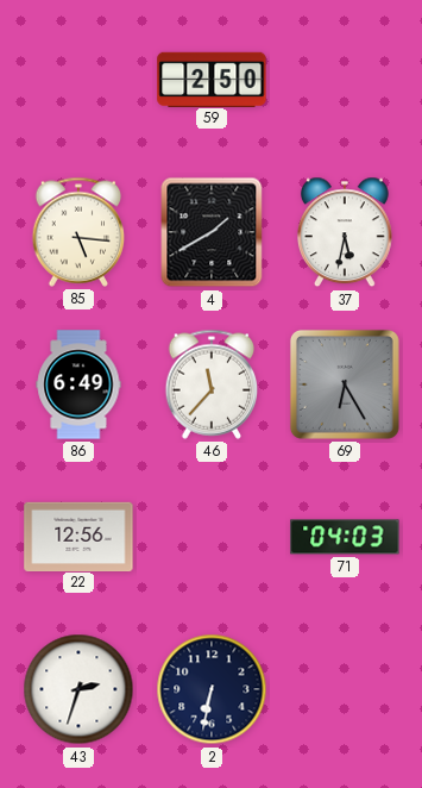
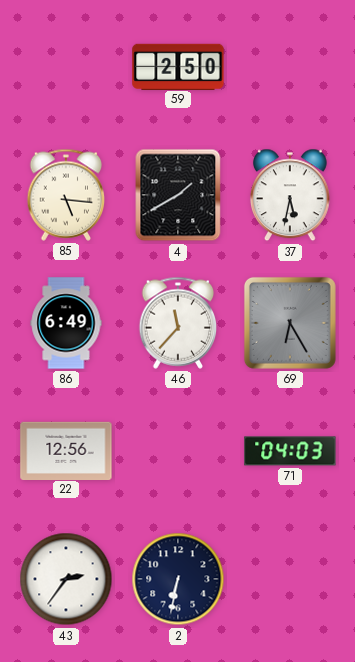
43: 2:33 -> 2:36 (66, 579)
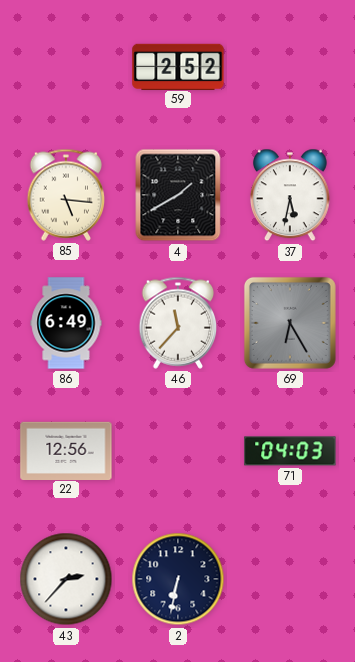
59: 2:50 -> 2:52 (178, 66)
43: 2:36 -> 2:37 (66, 579)
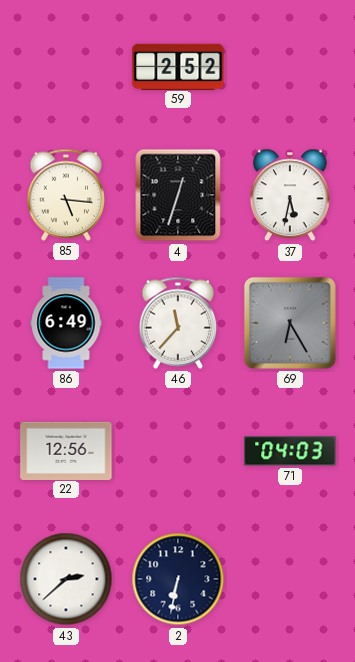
4: 1:40 -> 12:33 (178, 195)
43: 2:37 -> 2:38 (66, 579)
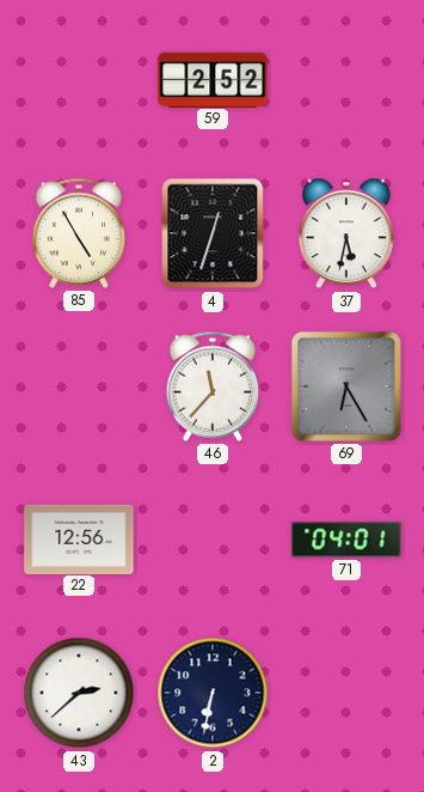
85: 5:16 -> 4:55 (79, 233)
86: 6:49 -> none (66, 323)
71: 04:03 -> 04:01 (346, 540)
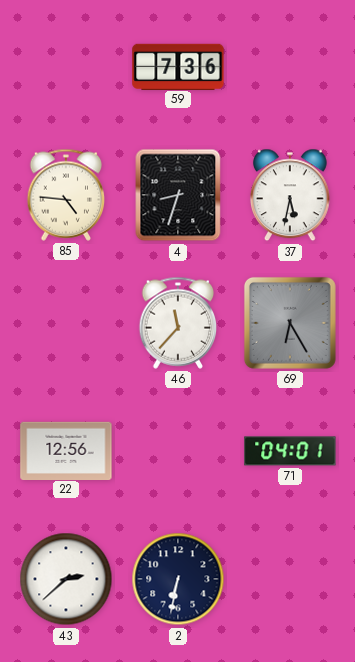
59: 2:52 -> 7:36 (178, 66)
85: 4:55 -> 4:46 (66, 195)
4: 12:33 -> 8:33 (178, 195)
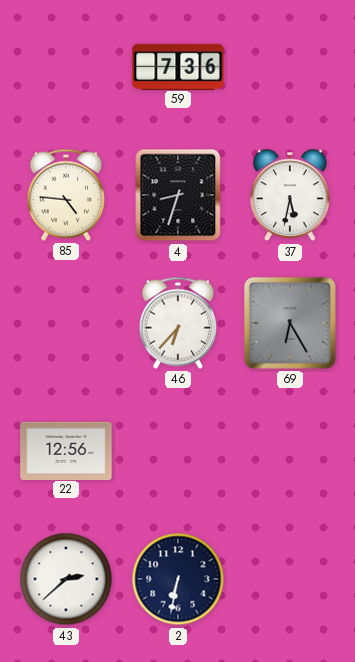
46: 11:37 -> 6:37 (178, 323)
71: 04:01 -> none (290, 451)
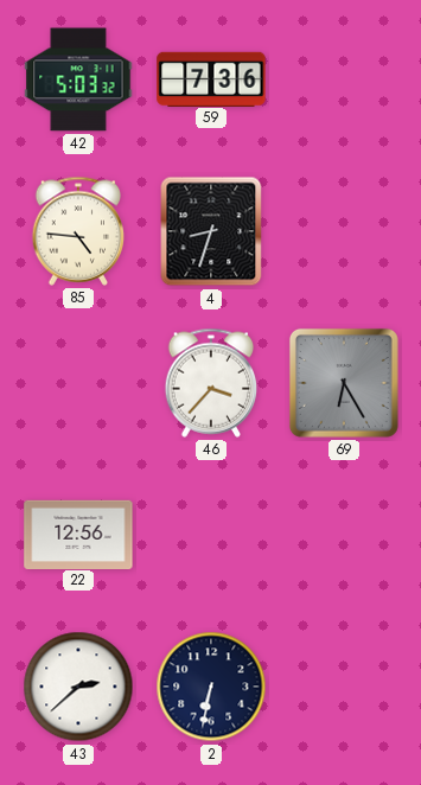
42: none -> 5:03 (78, 79)
37: 5:32 -> none (290, 195)
46: 6:37 -> 3:37 (211, 383)
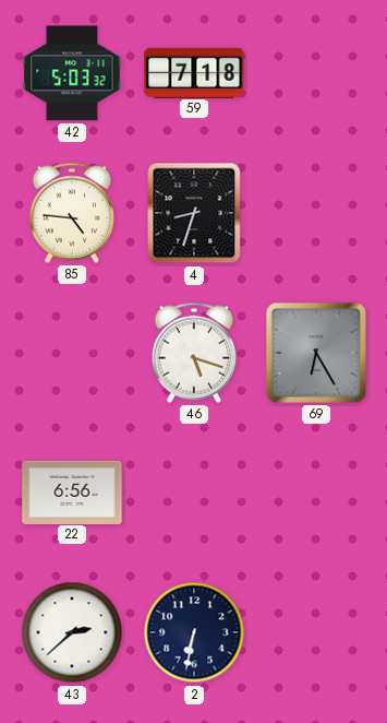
59: 7:36 -> 7:18 (194, 72)
46: 3:37 -> 5:18 (194, 353)
22: 12:56 -> 6:56 (72, 491)
